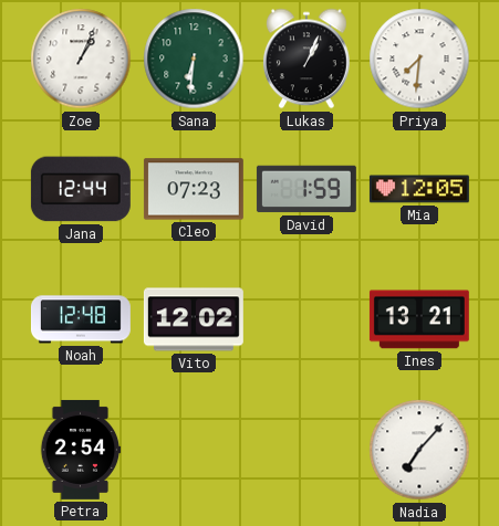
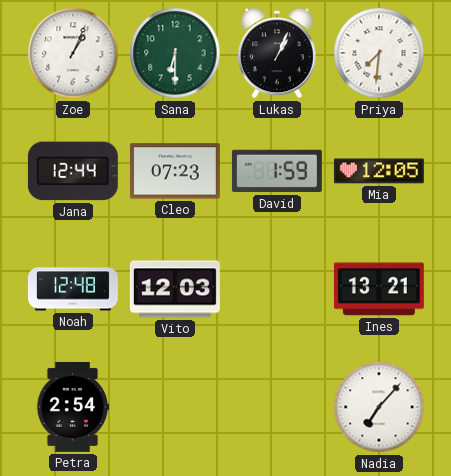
Sana: 6:31 -> 6:30 (175, 53)
Vito: 12:02 -> 12:03 (175, 289)
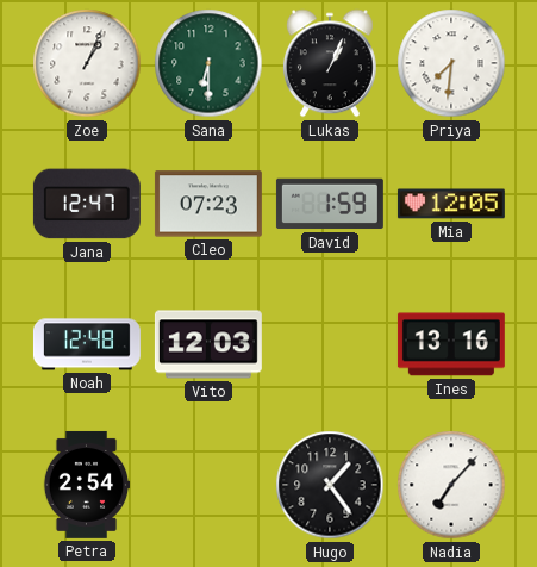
Jana: 12:44 -> 12:47 (87, 204)
Ines: 13:21 -> 13:16 (451, 344)
Hugo: none -> 1:24 (330, 485)
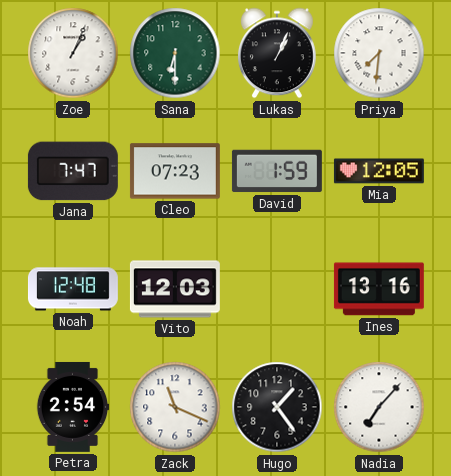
Jana: 12:47 -> 7:47 (73, 171)
Zack: none -> 11:19 (175, 407)
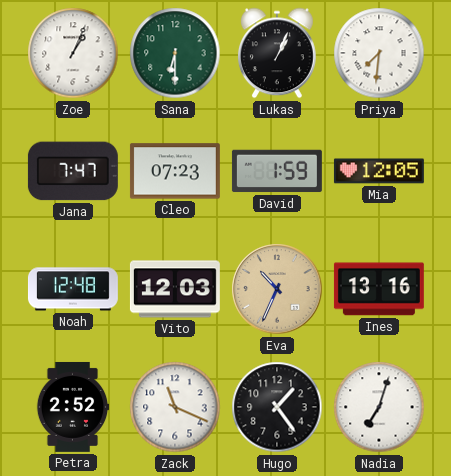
Eva: none -> 10:34 (277, 289)
Petra: 2:54 -> 2:52 (73, 407)
Nadia: 7:07 -> 7:03 (379, 407)
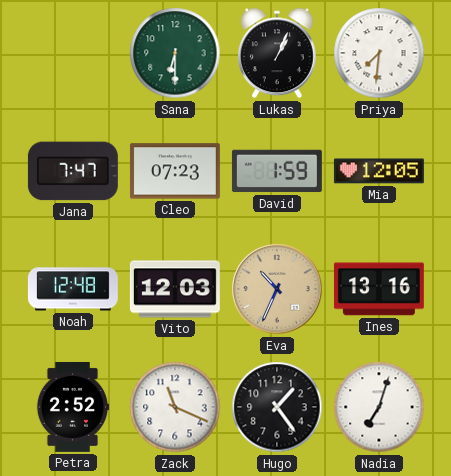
Zoe: 1:04 -> none (73, 53)
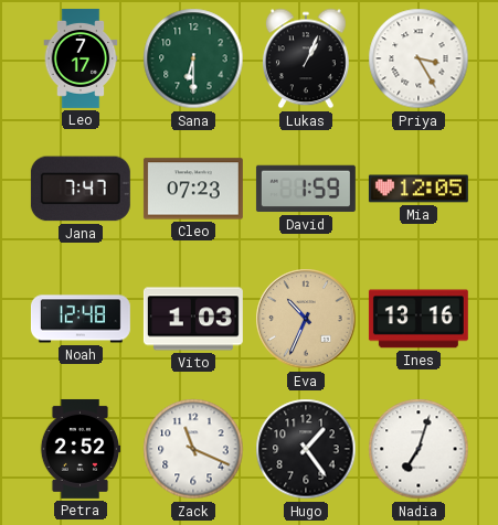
Leo: none -> 7:17 (81, 58)
Priya: 7:31 -> 3:25 (418, 58)
Vito: 12:03 -> 1:03 (193, 319)
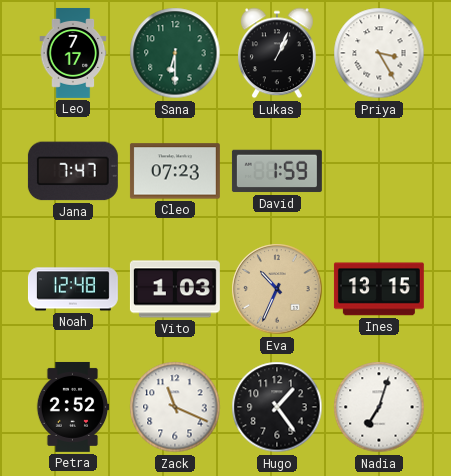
Mia: 12:05 -> none (418, 189)
Ines: 13:16 -> 13:15 (379, 289)
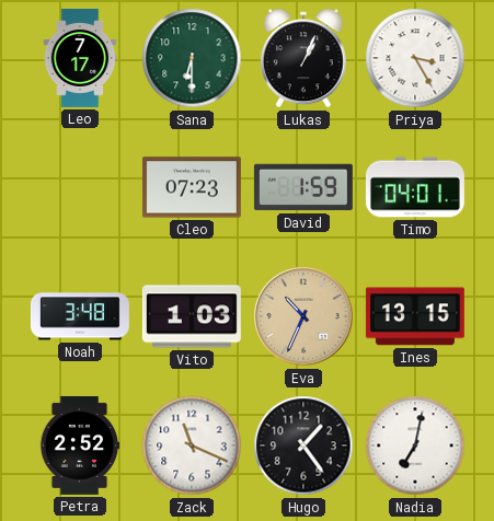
Jana: 7:47 -> none (73, 171)
Timo: none -> 04:01 (415, 187)
Noah: 12:48 -> 3:48 (80, 316)
Nadia: 7:03 -> 7:02 (415, 445)
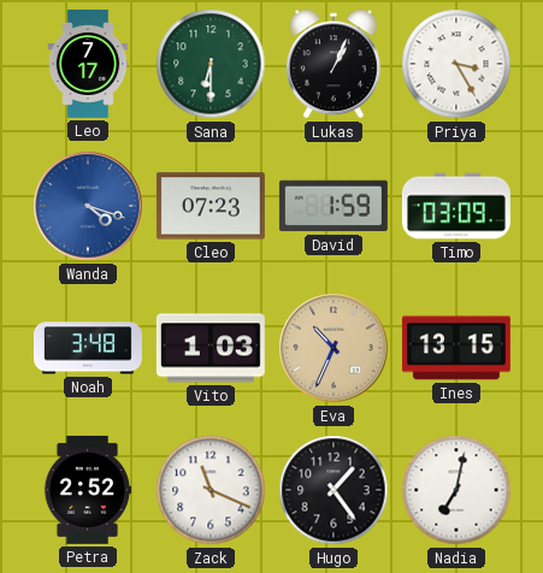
Wanda: none -> 4:18 (88, 206)
Timo: 04:01 -> 03:09 (456, 206)
